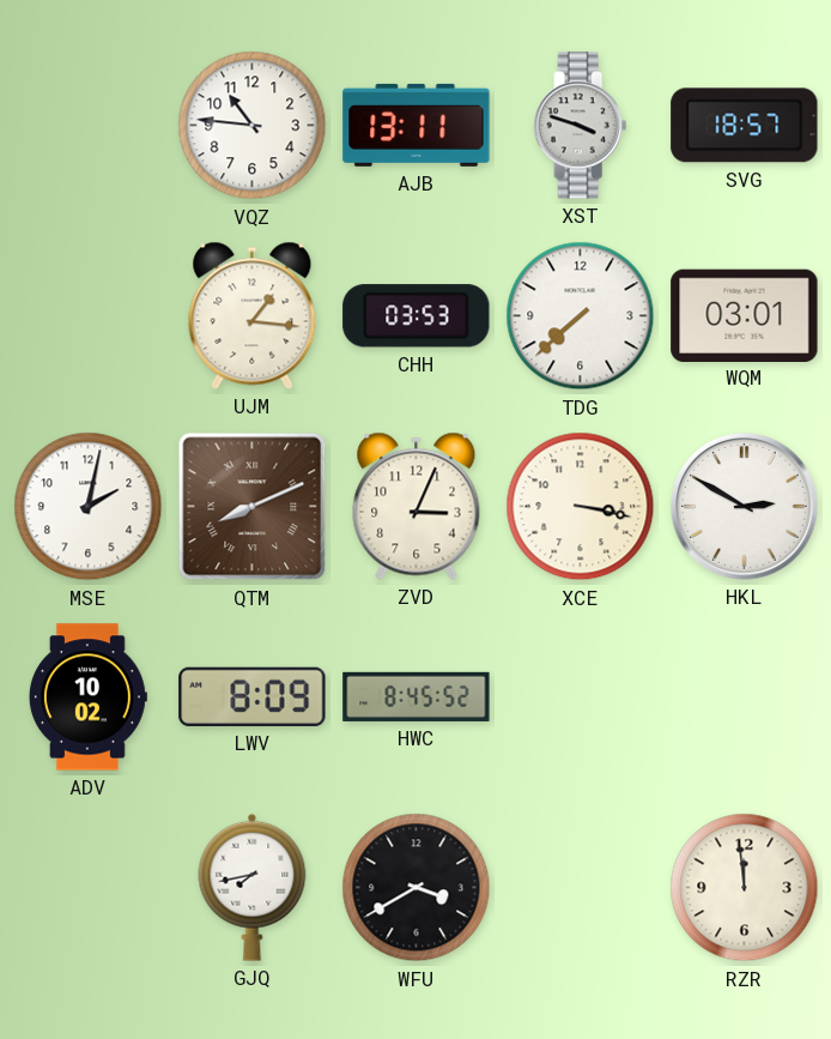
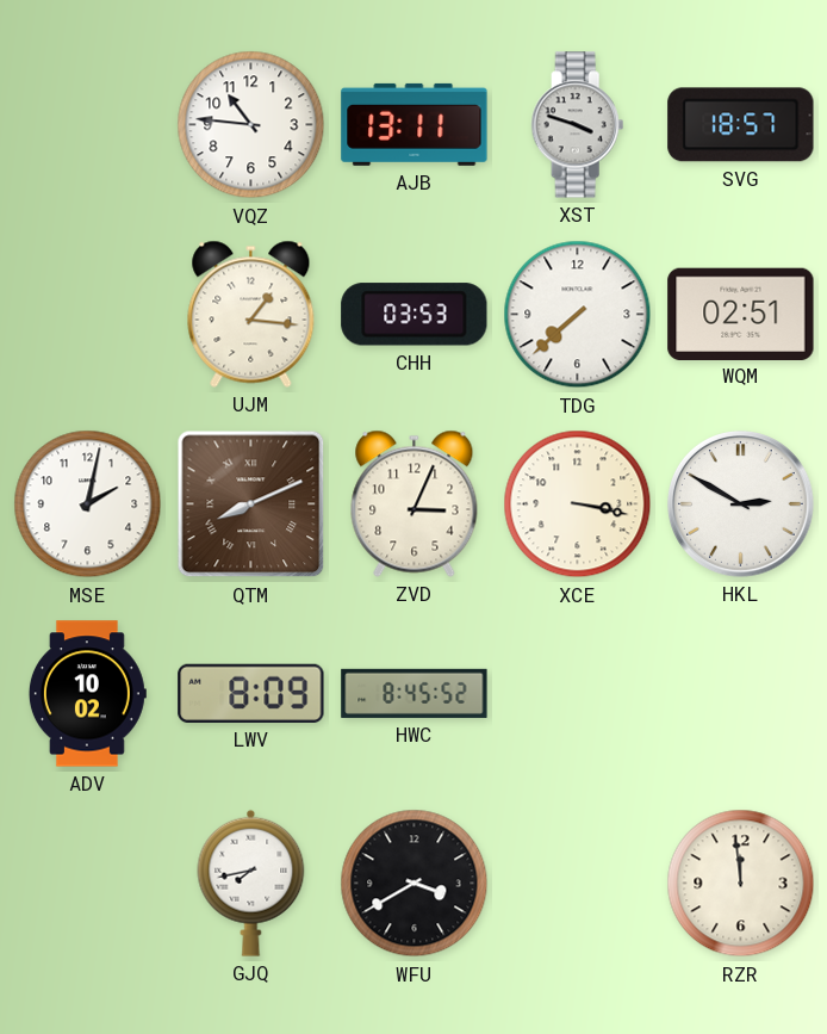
WQM: 03:01 -> 02:51 (741, 314)
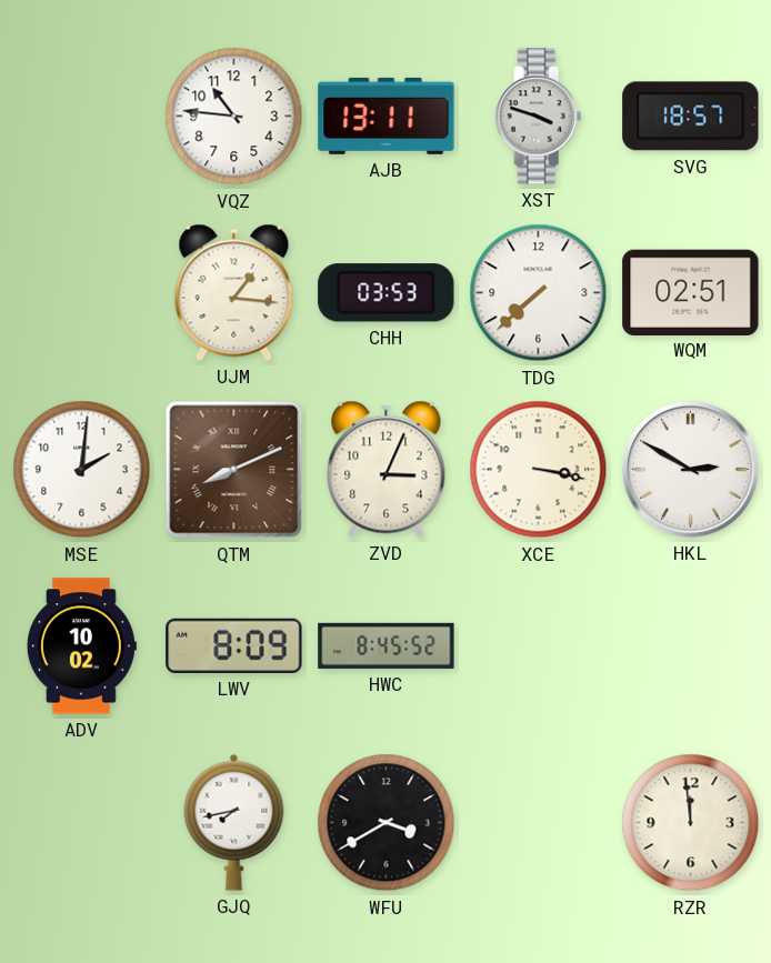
MSE: 2:02 -> 2:01 (82, 470)
